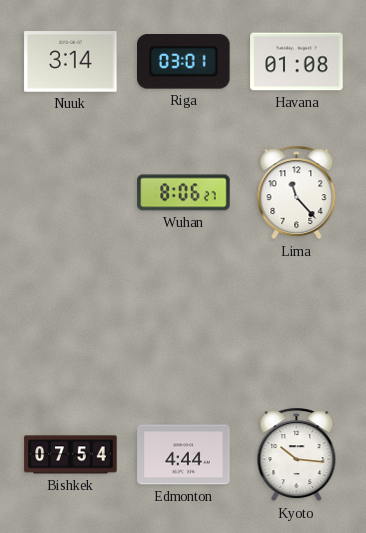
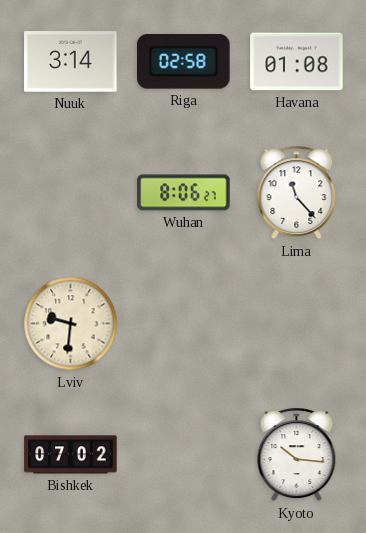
Riga: 03:01 -> 02:58 (184, 62)
Lviv: none -> 9:31 (71, 324)
Bishkek: 07:54 -> 07:02 (71, 455)
Edmonton: 4:44 -> none (184, 455)
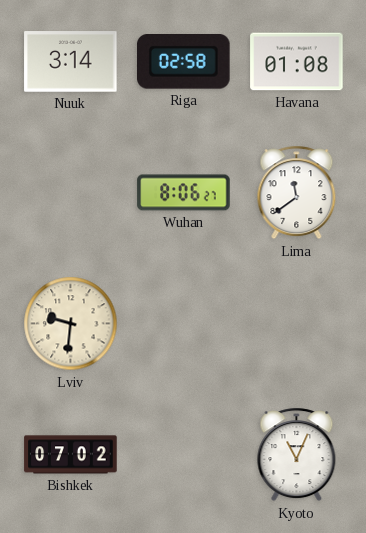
Lima: 11:23 -> 11:39 (297, 193)
Kyoto: 10:16 -> 11:04 (297, 455)
